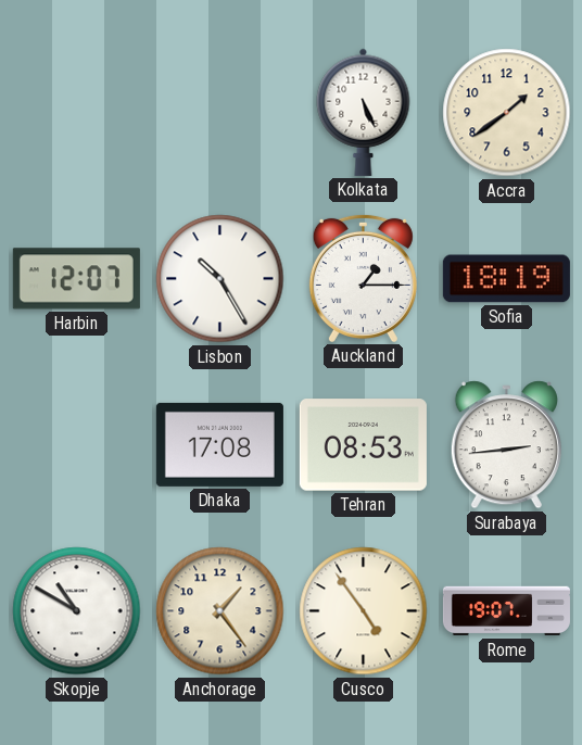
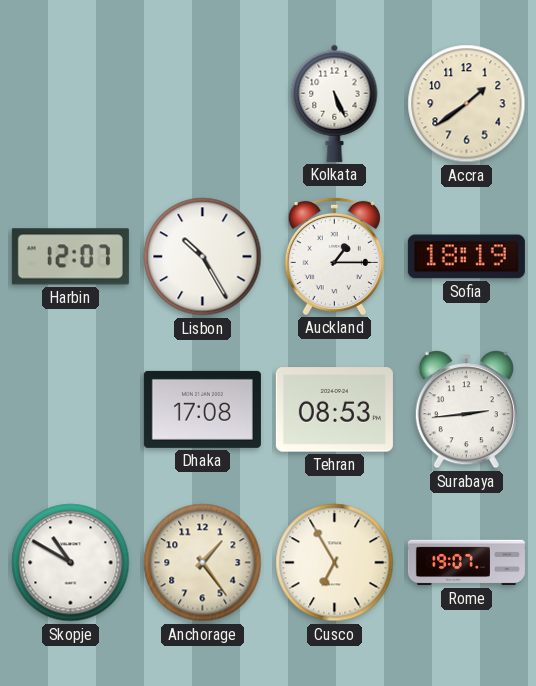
Cusco: 4:54 -> 6:55 (335, 563)
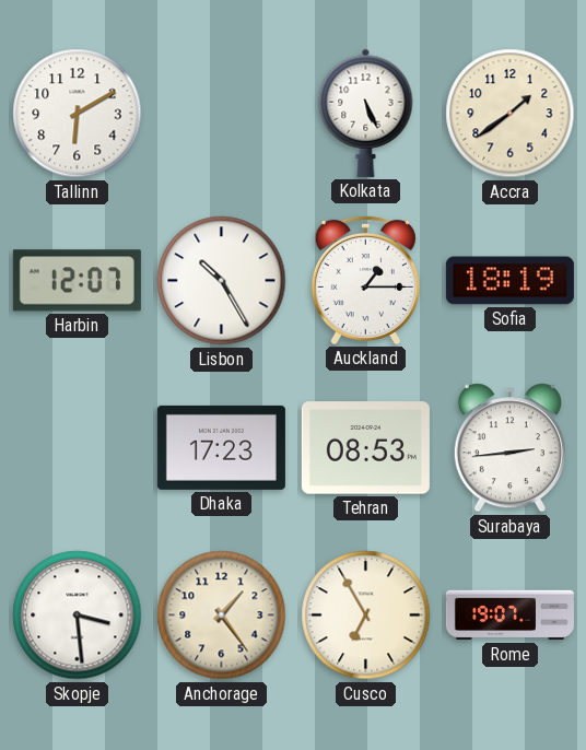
Tallinn: none -> 6:10 (78, 114)
Dhaka: 17:08 -> 17:23 (221, 447)
Skopje: 10:50 -> 3:29 (78, 616)
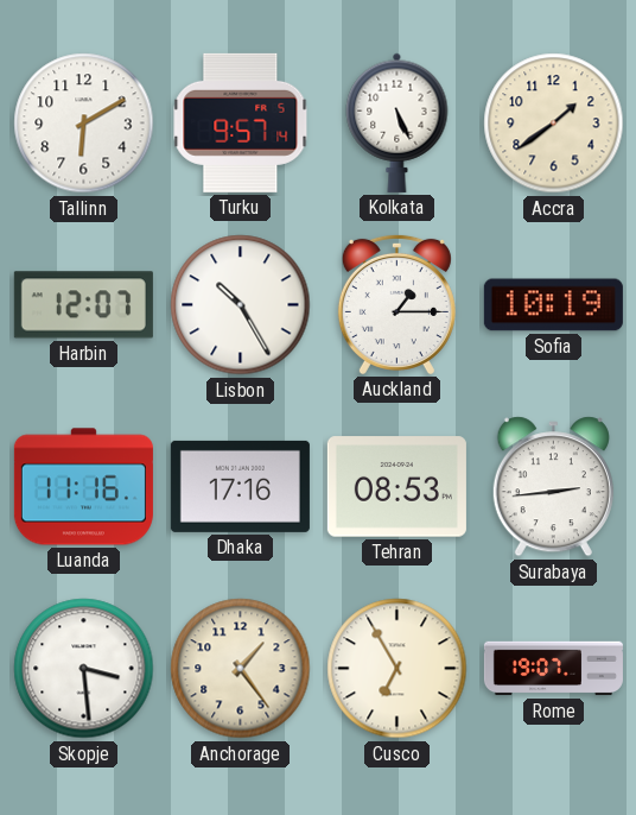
Turku: none -> 9:57 (241, 122)
Sofia: 18:19 -> 10:19 (553, 305)
Luanda: none -> 11:16 (83, 487)
Dhaka: 17:23 -> 17:16 (240, 486)
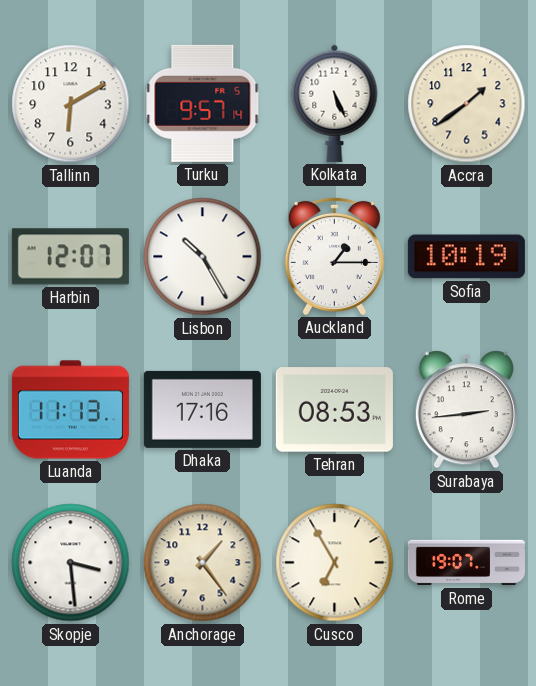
Luanda: 11:16 -> 11:13 (70, 410)
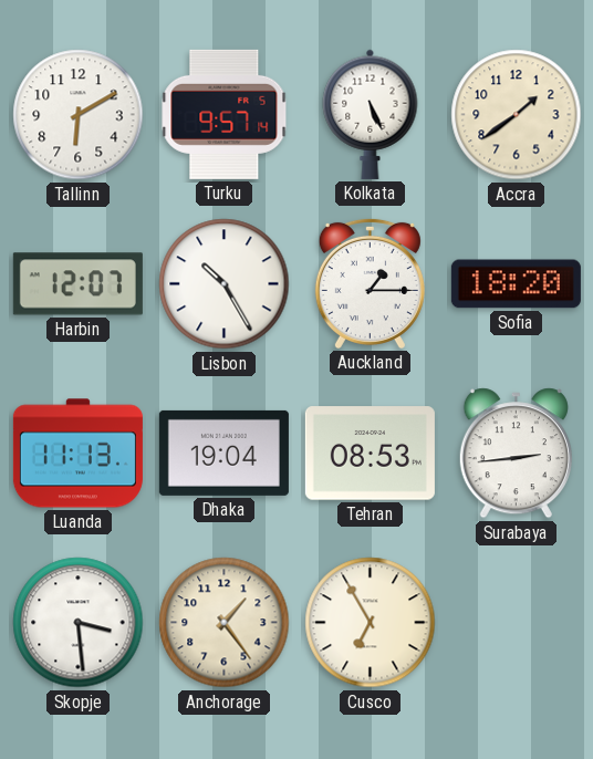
Sofia: 10:19 -> 18:20 (516, 284)
Dhaka: 17:16 -> 19:04 (223, 453)
Rome: 19:07 -> none (466, 563)
